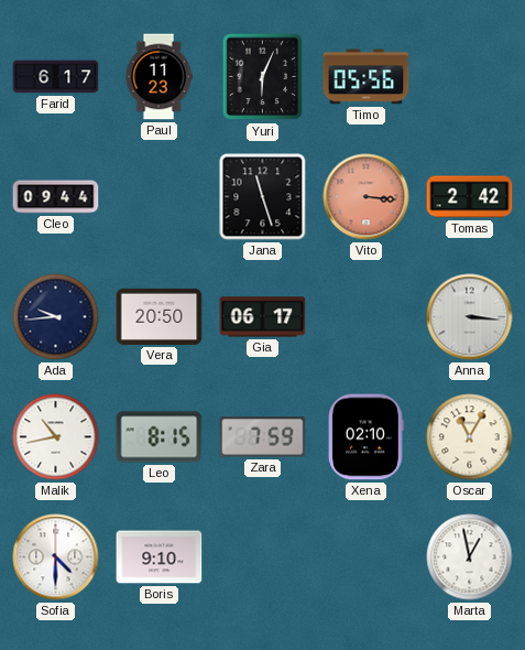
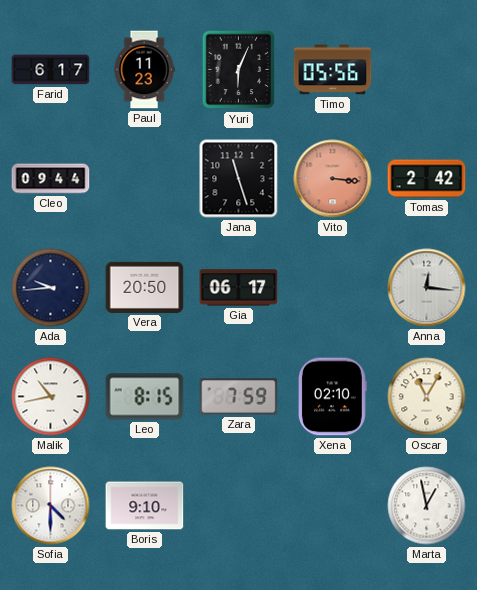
Anna: 3:16 -> 12:16 (427, 288)
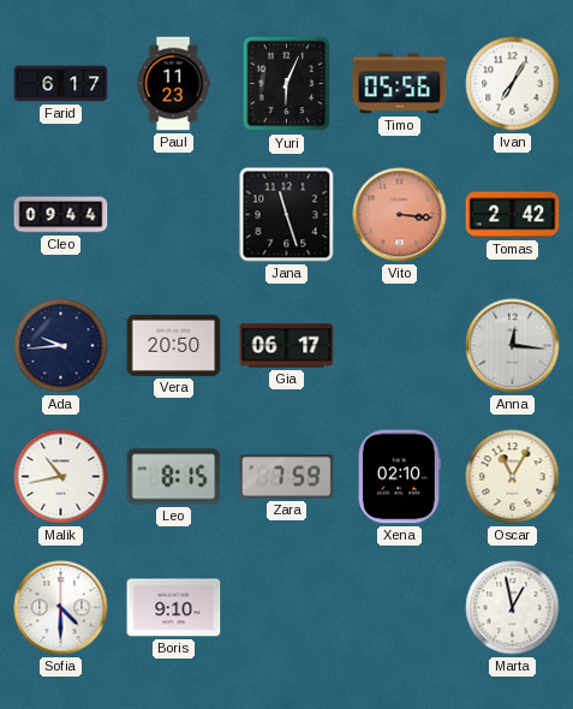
Ivan: none -> 7:05 (513, 84)
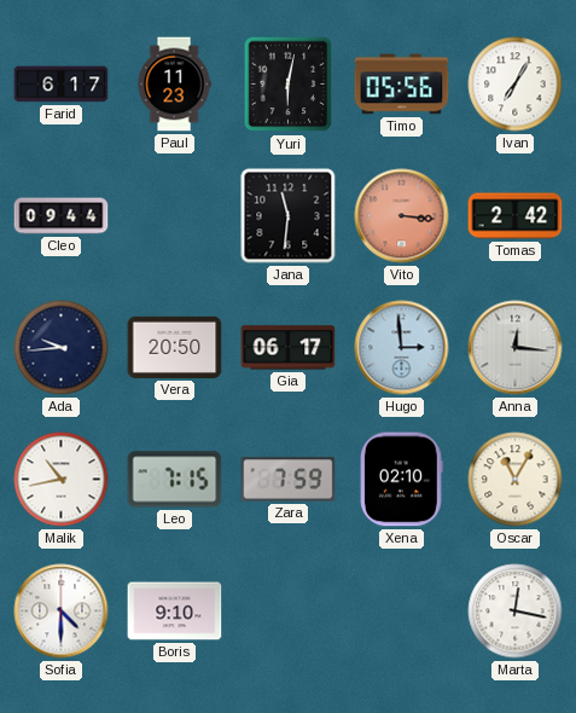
Yuri: 6:04 -> 6:02 (289, 85)
Jana: 11:27 -> 11:31 (289, 216)
Hugo: none -> 2:59 (402, 348)
Leo: 8:15 -> 7:15 (175, 480)
Marta: 12:58 -> 12:17 (516, 611)
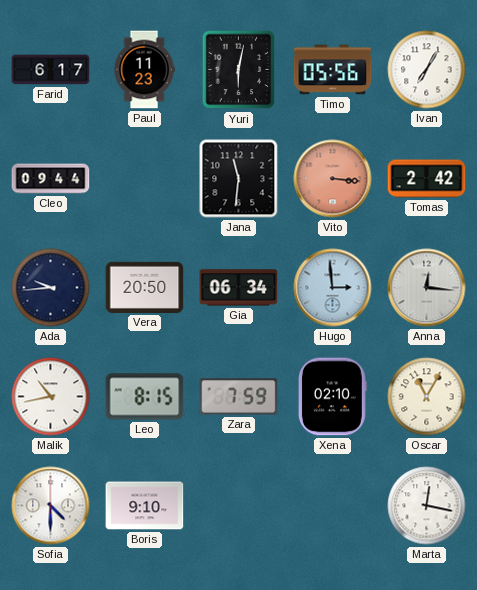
Gia: 06:17 -> 06:34 (239, 288)
Leo: 7:15 -> 8:15 (145, 397)
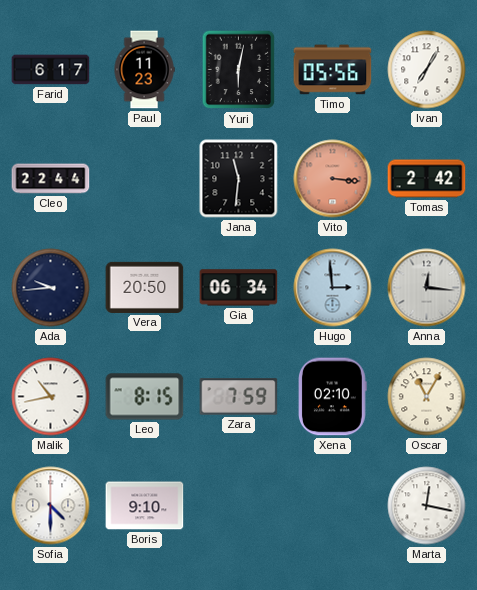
Cleo: 09:44 -> 22:44 (51, 179)
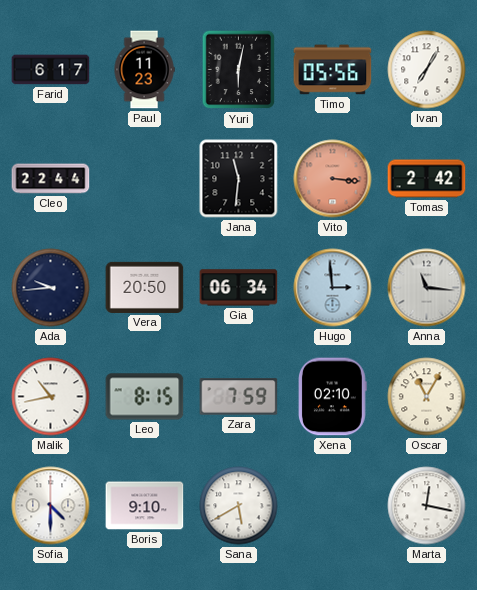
Anna: 12:16 -> 11:16 (427, 288)
Sana: none -> 5:40 (239, 506)
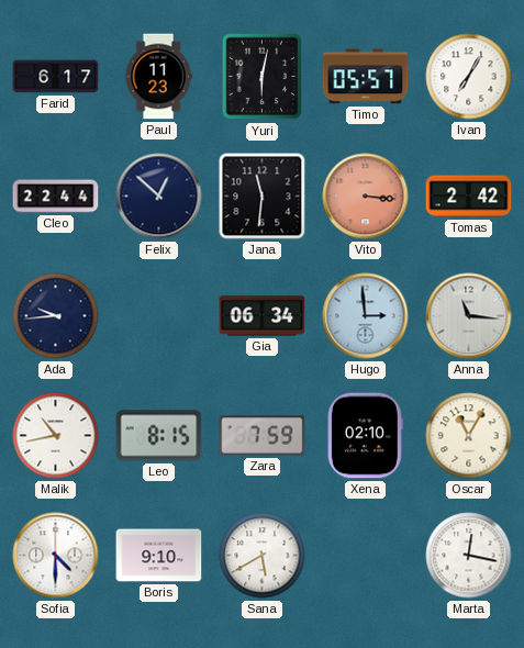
Timo: 05:56 -> 05:57 (366, 77)
Felix: none -> 12:52 (159, 197)
Vera: 20:50 -> none (145, 287)
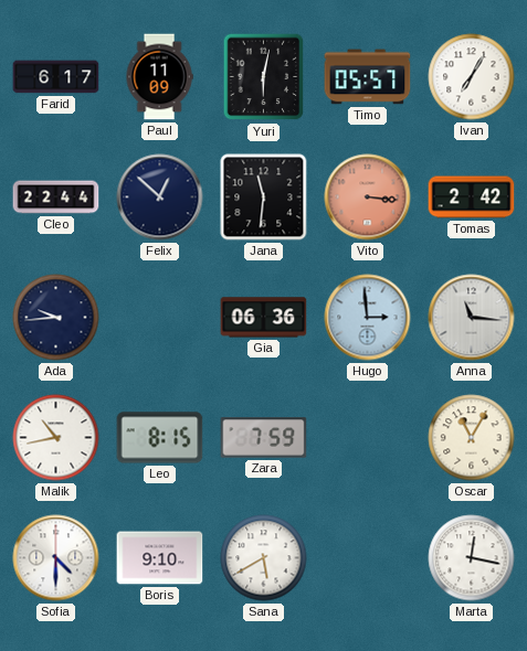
Paul: 11:23 -> 11:09 (159, 77)
Gia: 06:34 -> 06:36 (264, 318)
Xena: 02:10 -> none (366, 436)
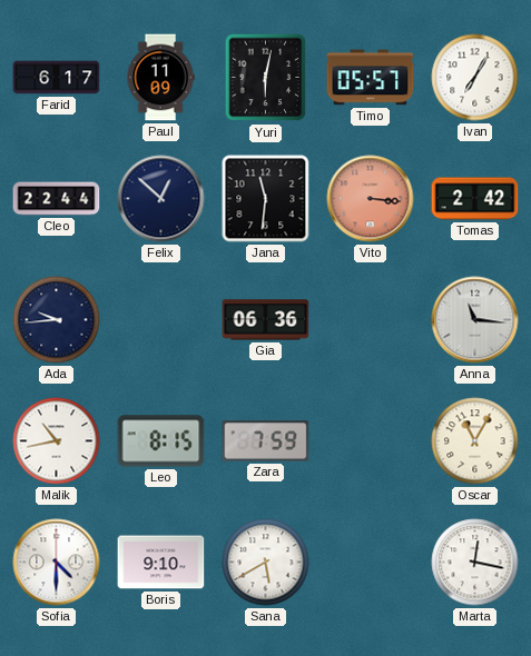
Hugo: 2:59 -> none (368, 318)
